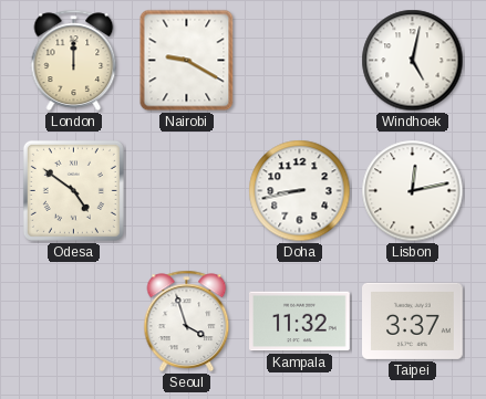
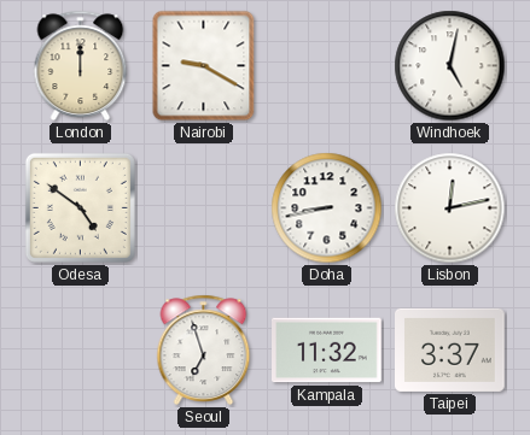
Seoul: 3:57 -> 6:57 (204, 349)
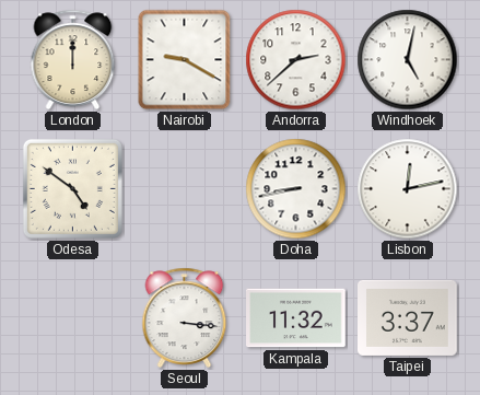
Andorra: none -> 2:38 (296, 60)
Seoul: 6:57 -> 3:16 (185, 317)
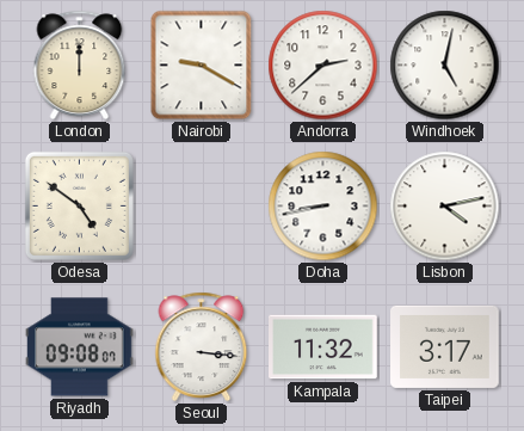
Lisbon: 12:13 -> 4:13 (445, 207)
Riyadh: none -> 09:08 (80, 347)
Taipei: 3:37 -> 3:17 (445, 346)
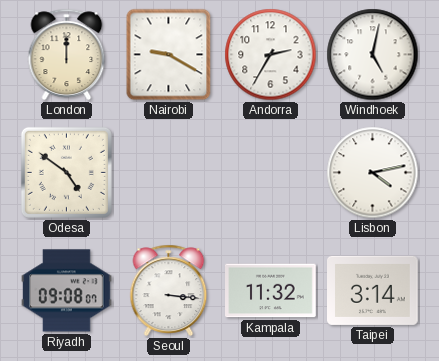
Andorra: 2:38 -> 2:35 (271, 55)
Doha: 8:43 -> none (323, 207)
Taipei: 3:17 -> 3:14 (373, 290)
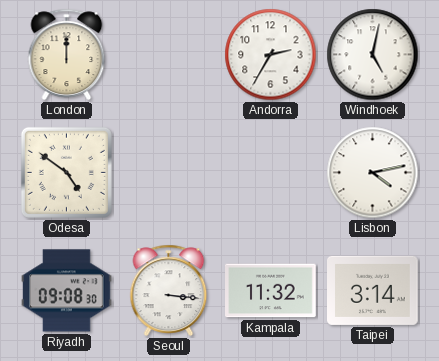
Nairobi: 9:20 -> none (169, 55)
Riyadh: 09:08:07 -> 09:08:30 (67, 291)
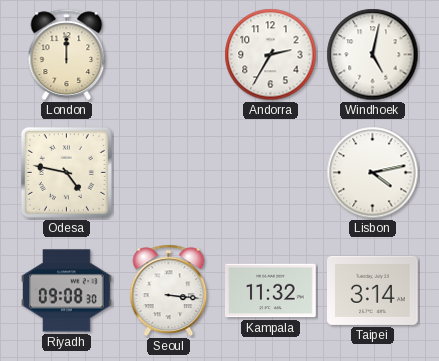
Odesa: 4:51 -> 4:47 (66, 172)
